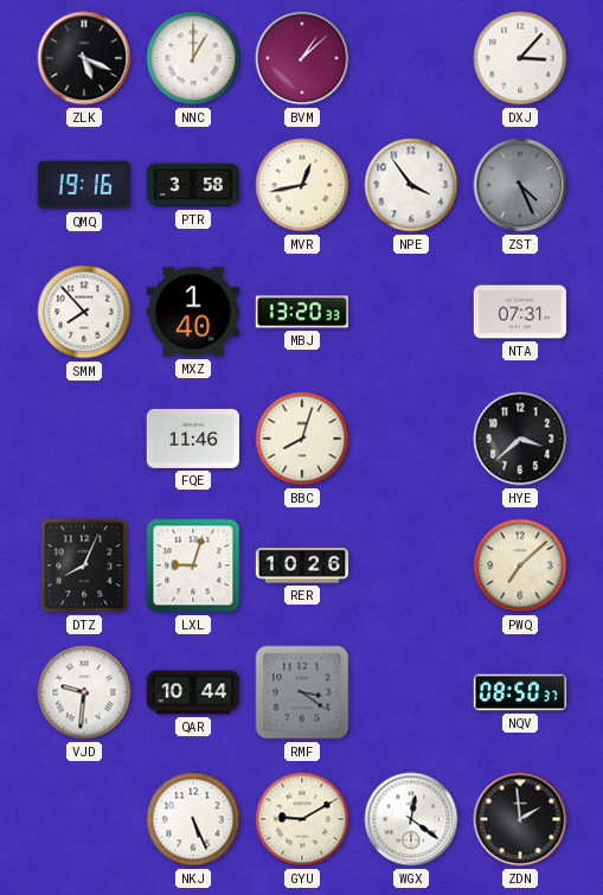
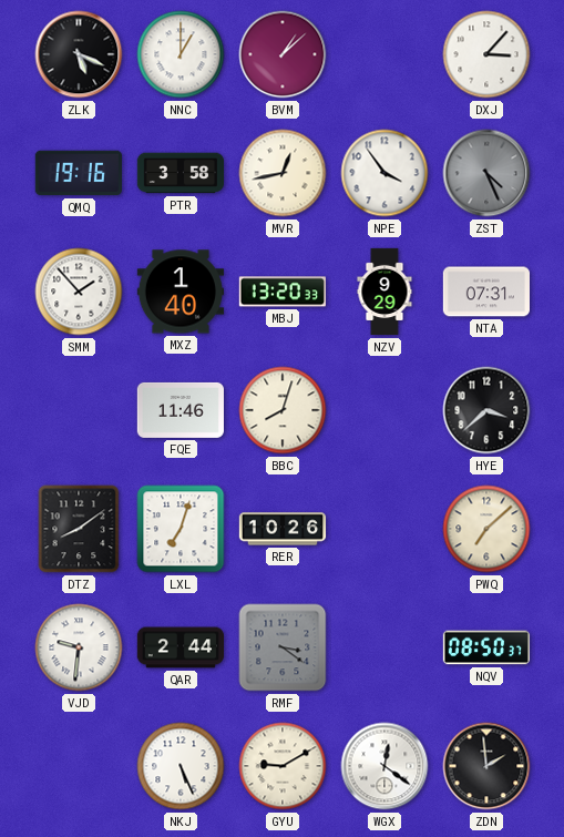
SMM: 7:53 -> 1:53 (79, 292)
NZV: none -> 9:29 (384, 292)
DTZ: 8:04 -> 8:09 (79, 529)
LXL: 9:03 -> 7:03 (181, 529)
QAR: 10:44 -> 2:44 (180, 647)
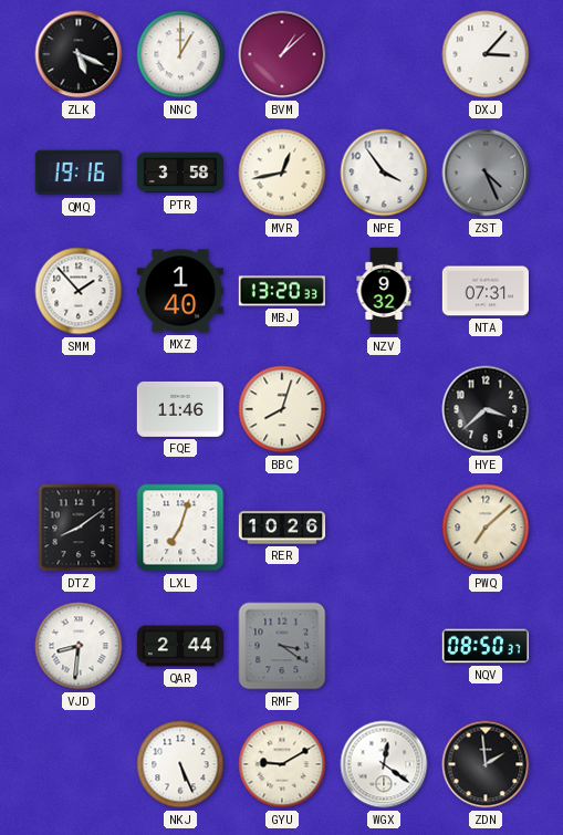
NZV: 9:29 -> 9:32 (384, 291)
VJD: 9:31 -> 8:31 (79, 646)
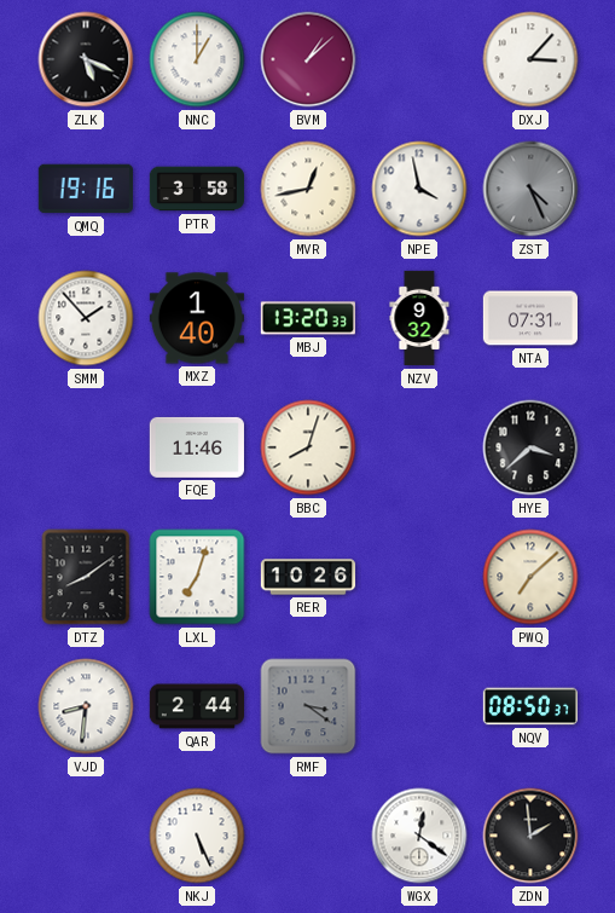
NPE: 3:54 -> 3:58 (419, 189)
GYU: 9:10 -> none (282, 764)
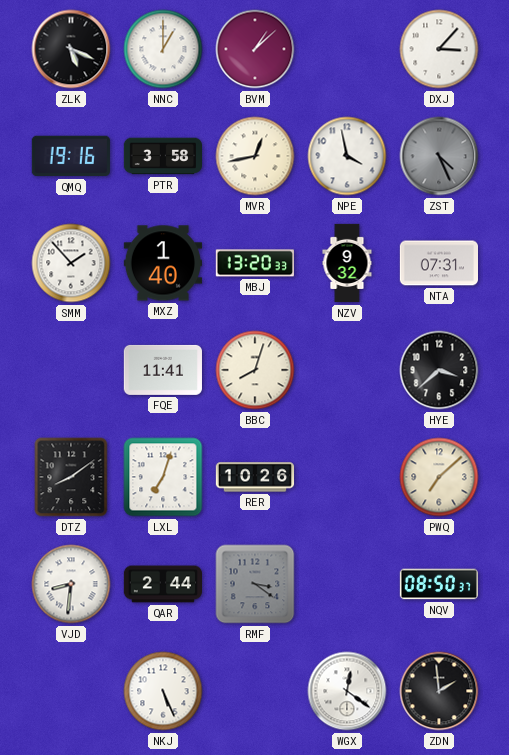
FQE: 11:46 -> 11:41 (163, 370)
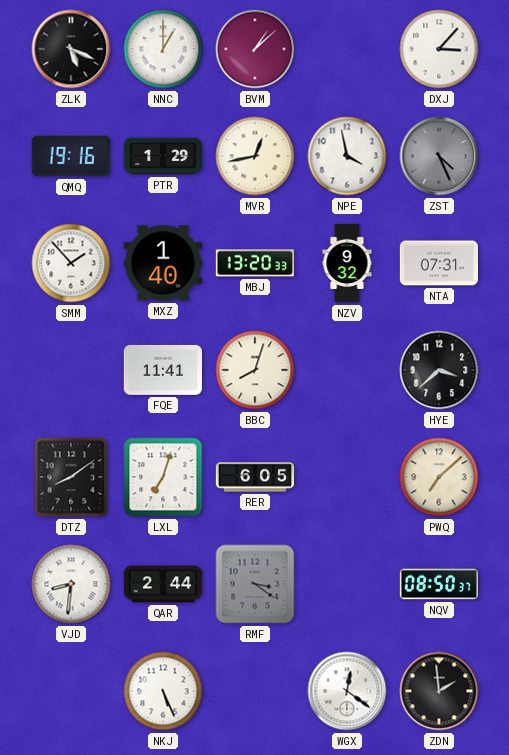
PTR: 3:58 -> 1:29 (162, 156)
RER: 10:26 -> 6:05 (255, 477)
